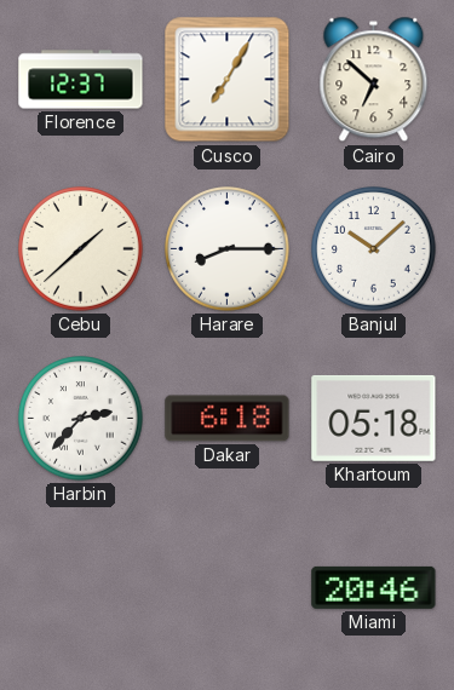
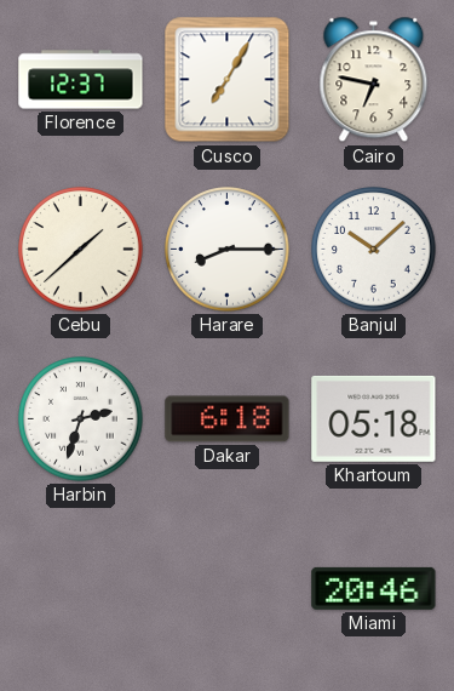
Cairo: 6:52 -> 6:47 (374, 80)
Harbin: 2:37 -> 2:33 (81, 419)
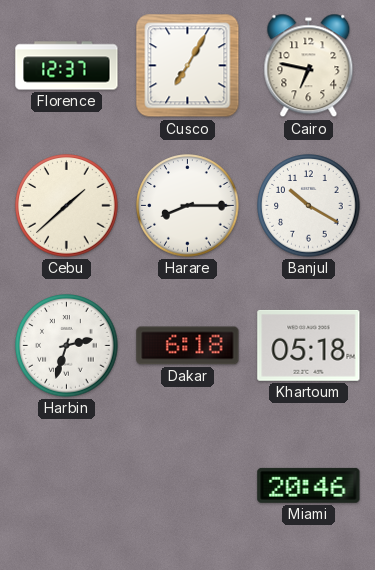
Banjul: 10:08 -> 10:20 (309, 206)
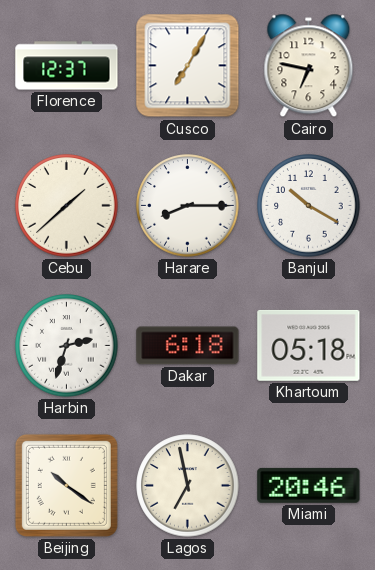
Beijing: none -> 10:21 (66, 485)
Lagos: none -> 6:58 (188, 486)
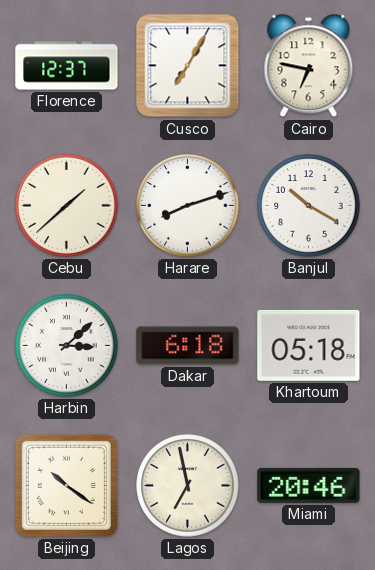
Harare: 8:15 -> 8:12 (188, 206)
Harbin: 2:33 -> 3:08 (67, 346)
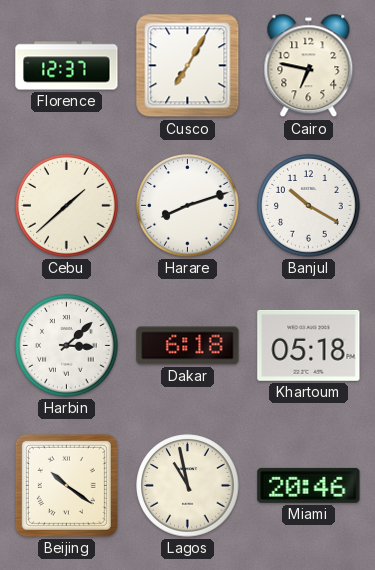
Lagos: 6:58 -> 10:58 (188, 486)
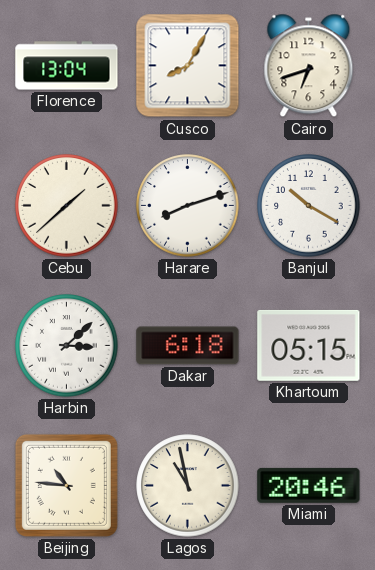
Florence: 12:37 -> 13:04 (67, 66)
Cusco: 7:05 -> 8:05 (188, 66)
Cairo: 6:47 -> 6:42 (309, 66)
Khartoum: 05:18 -> 05:15 (309, 345)
Beijing: 10:21 -> 10:46 (66, 485)
